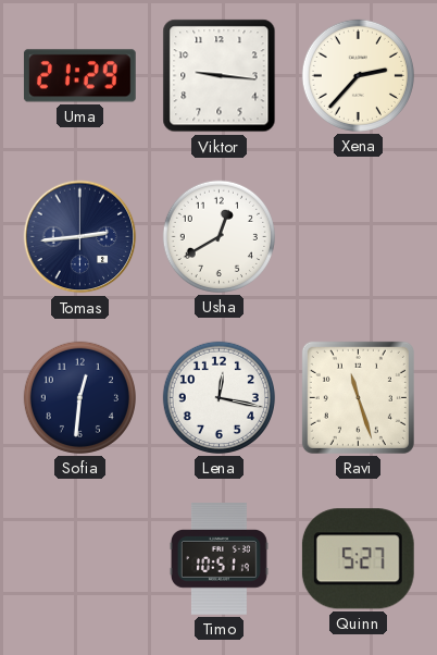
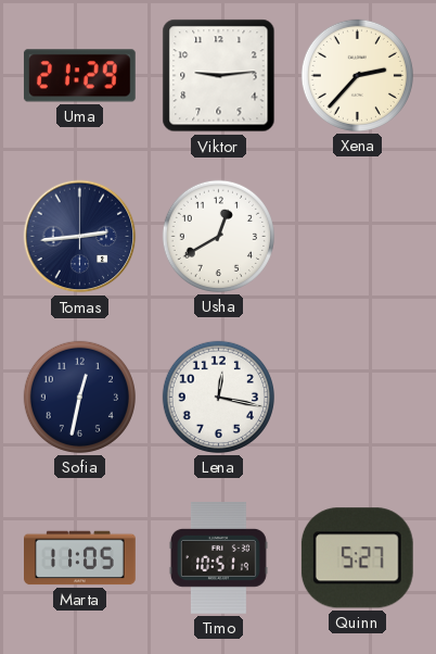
Viktor: 9:16 -> 9:14 (219, 76)
Sofia: 12:31 -> 12:32 (79, 397)
Ravi: 11:27 -> none (358, 397)
Marta: none -> 11:05 (80, 558)
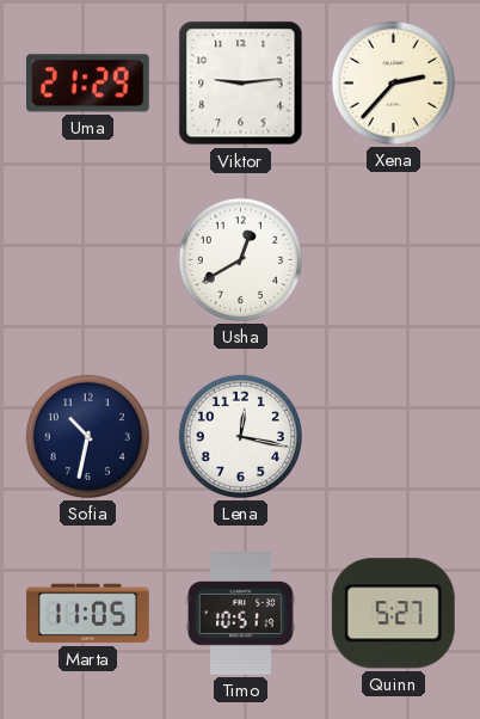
Tomas: 2:44 -> none (80, 237)
Sofia: 12:32 -> 10:32 (87, 436)
